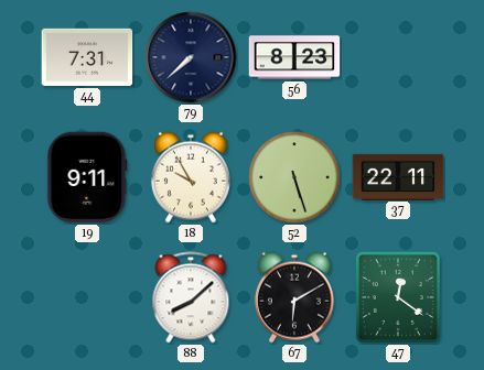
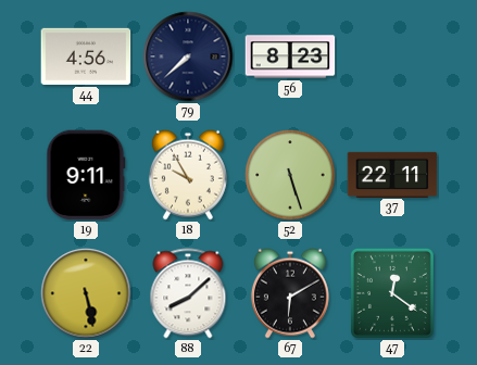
44: 7:31 -> 4:56 (86, 56)
22: none -> 5:28 (86, 293)
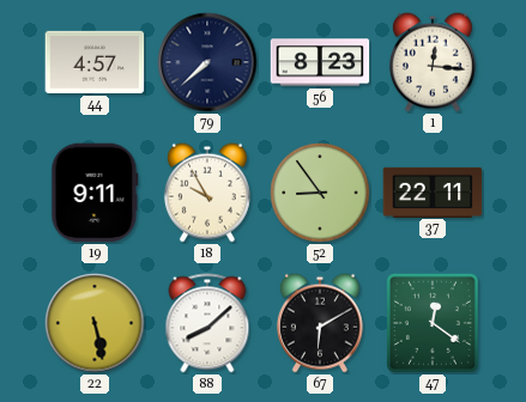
44: 4:56 -> 4:57 (95, 62)
1: none -> 12:16 (433, 62)
52: 5:27 -> 8:54 (320, 193)
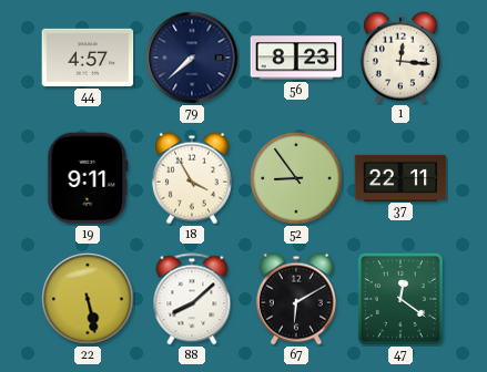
18: 9:55 -> 3:55 (192, 178)
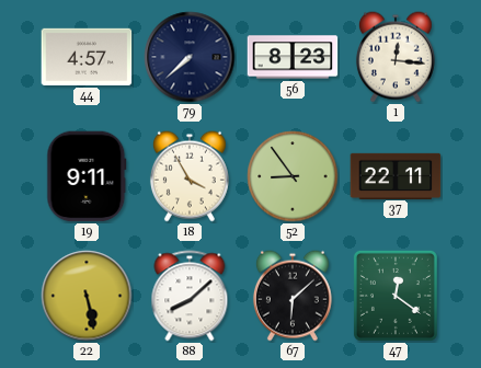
67: 6:10 -> 6:08 (293, 296)
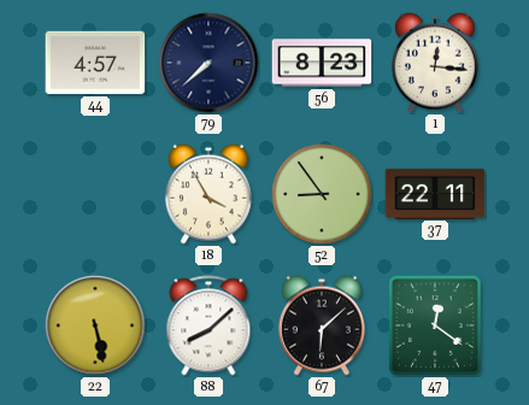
19: 9:11 -> none (87, 176)
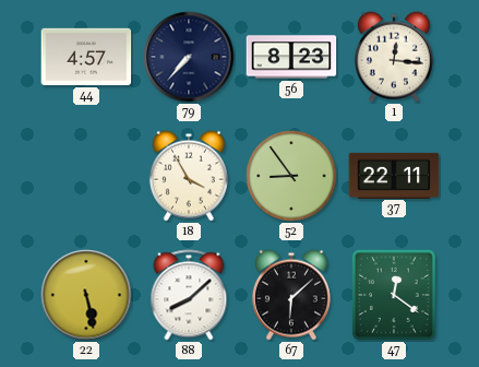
79: 7:38 -> 7:37 (189, 57)
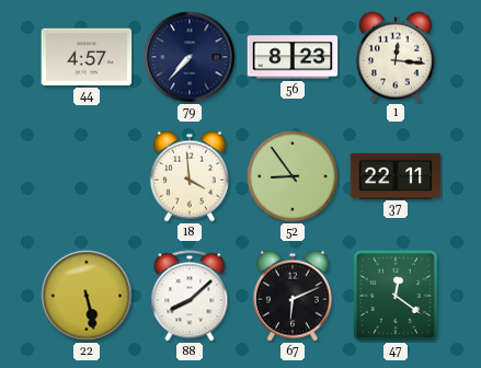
18: 3:55 -> 3:59 (190, 176)
67: 6:08 -> 6:11 (293, 296)
